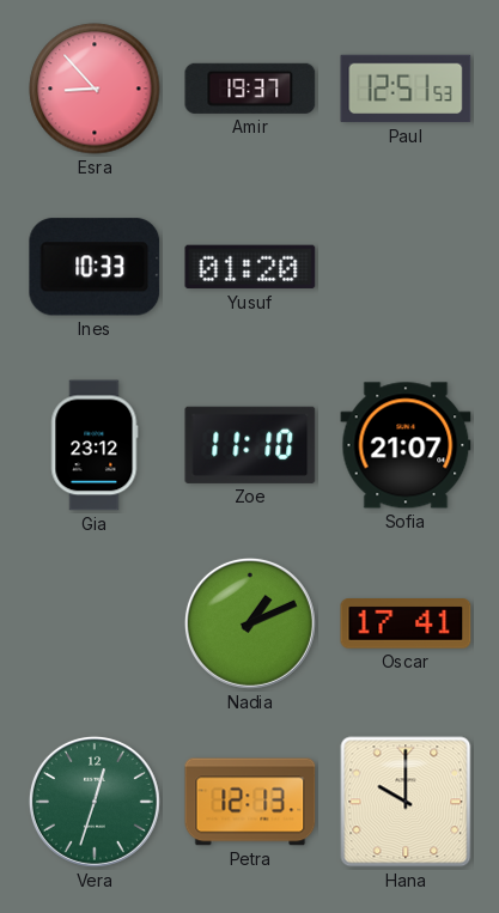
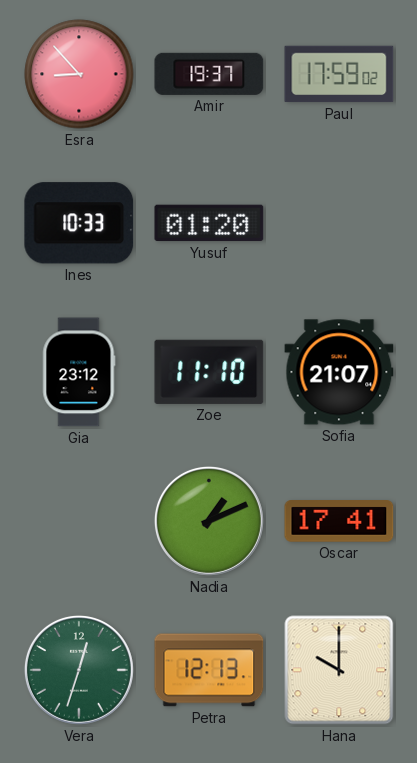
Paul: 12:51 -> 17:59 (339, 74)
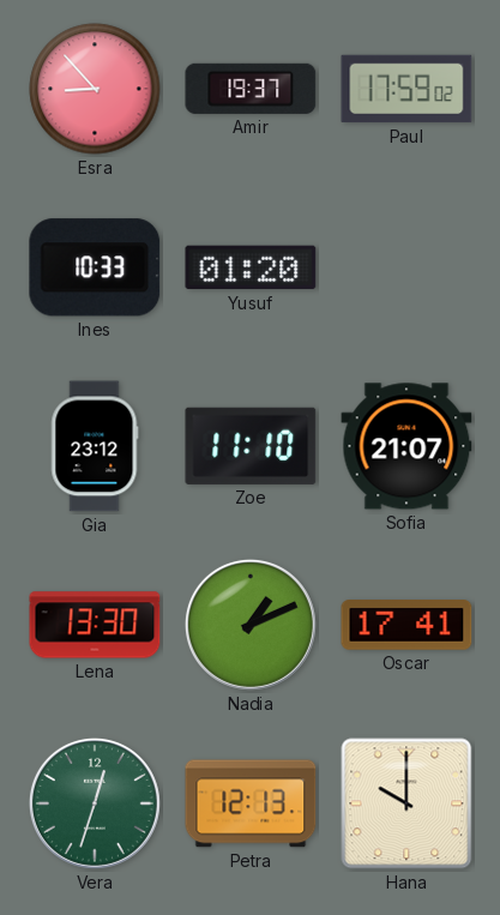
Lena: none -> 13:30 (95, 625)
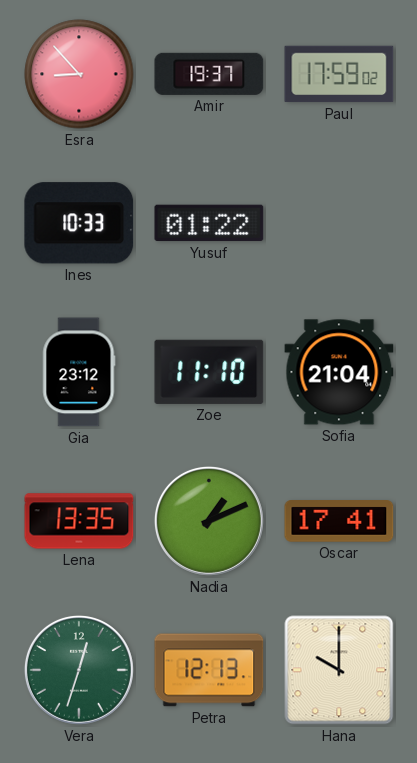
Yusuf: 01:20 -> 01:22 (209, 223)
Sofia: 21:07 -> 21:04 (339, 372)
Lena: 13:30 -> 13:35 (79, 521)
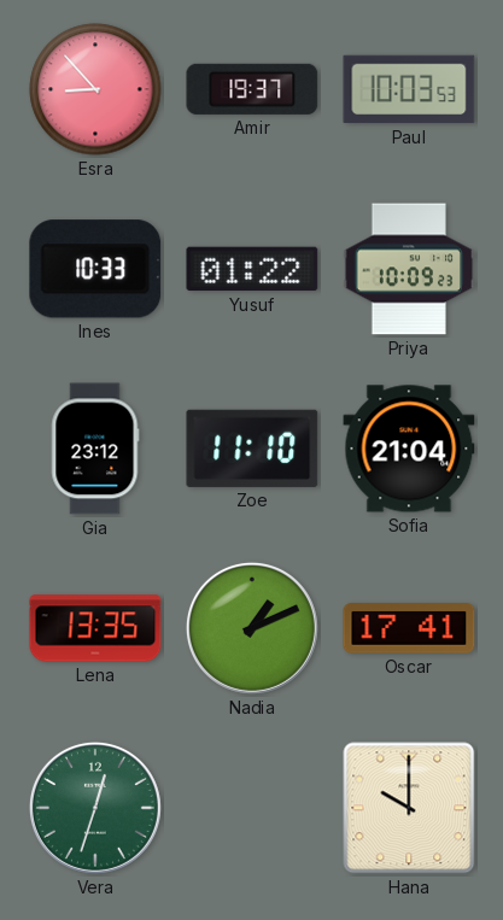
Paul: 17:59 -> 10:03 (409, 89)
Priya: none -> 10:09 (409, 269)
Petra: 12:13 -> none (209, 670)
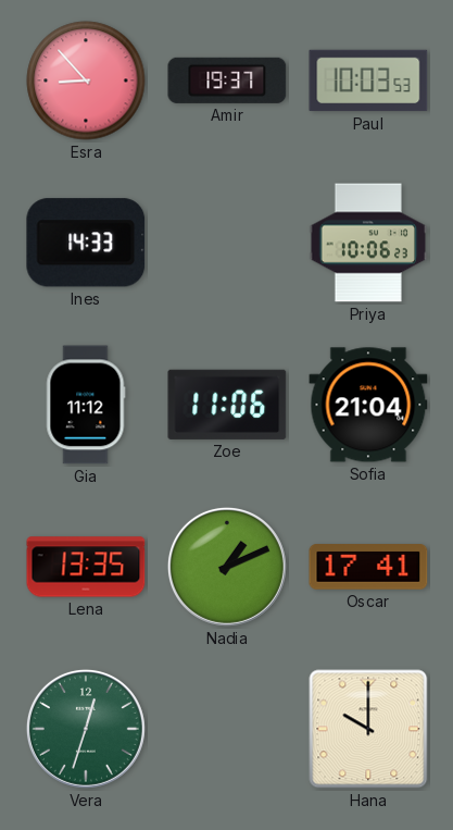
Ines: 10:33 -> 14:33 (86, 243)
Yusuf: 01:22 -> none (252, 269)
Priya: 10:09 -> 10:06 (368, 243)
Gia: 23:12 -> 11:12 (86, 405)
Zoe: 11:10 -> 11:06 (227, 405)
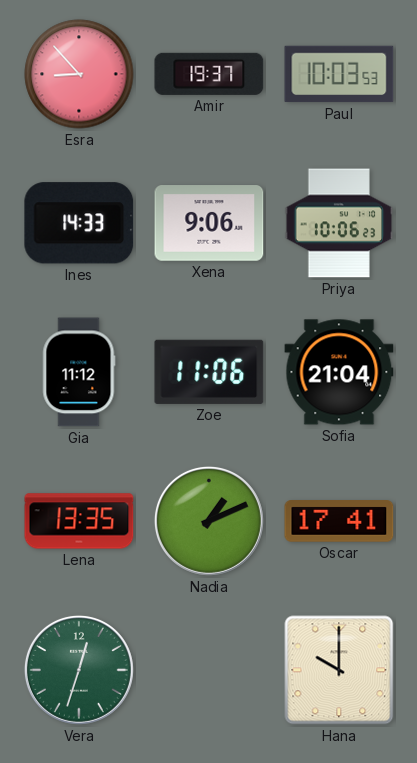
Xena: none -> 9:06 (209, 223)
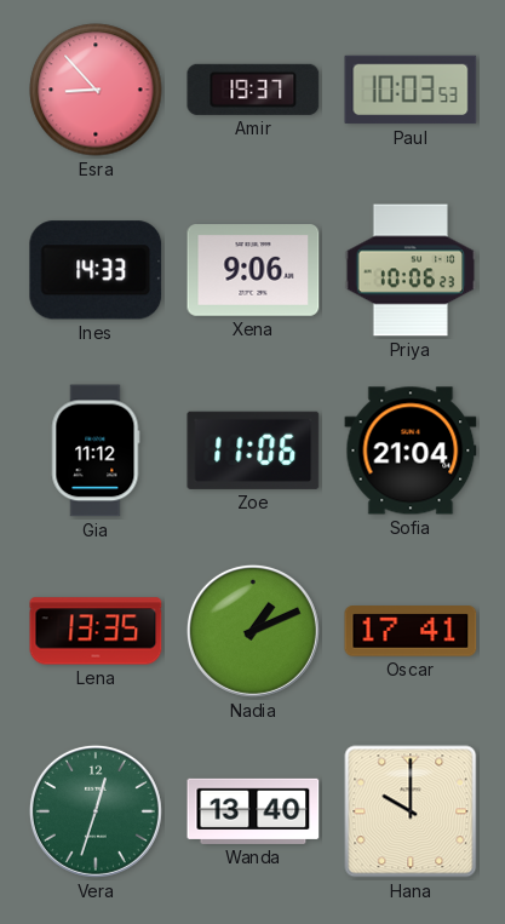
Wanda: none -> 13:40 (253, 811)
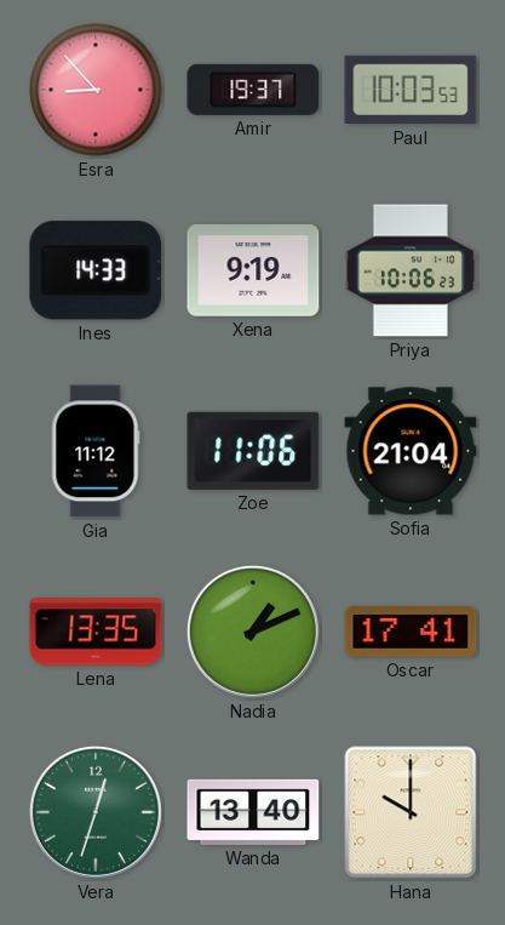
Xena: 9:06 -> 9:19 (253, 270)
